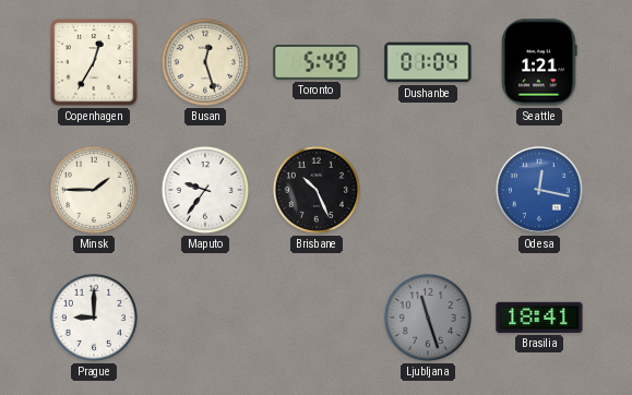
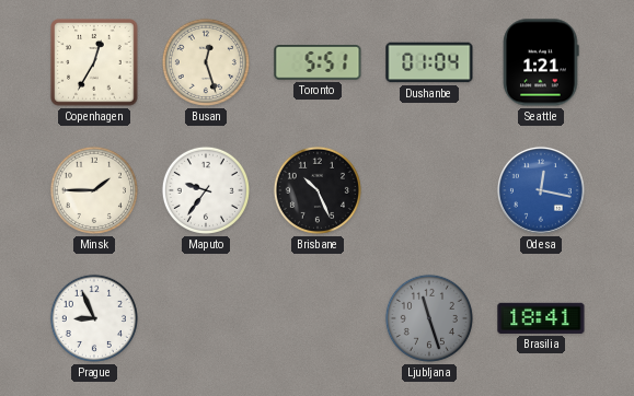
Toronto: 5:49 -> 5:51 (318, 62)
Prague: 9:00 -> 8:56 (94, 318)
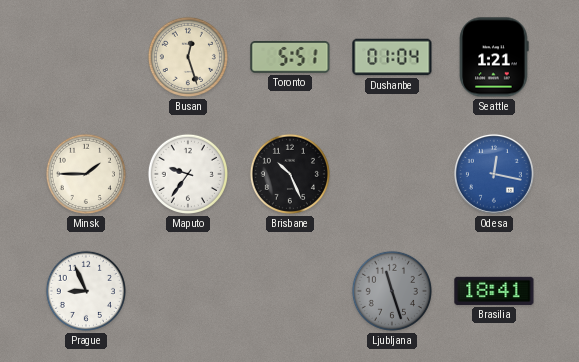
Copenhagen: 12:35 -> none (94, 62)
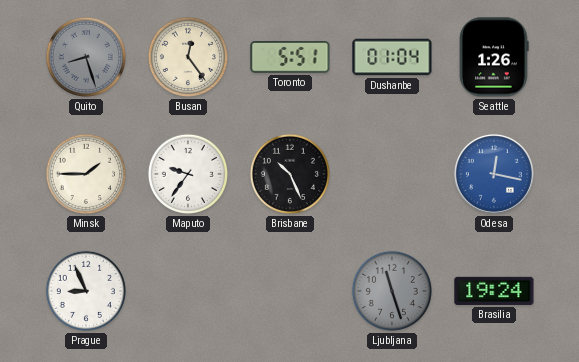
Quito: none -> 8:27 (86, 57)
Busan: 12:27 -> 12:24 (188, 57)
Seattle: 1:21 -> 1:26 (494, 57)
Brasilia: 18:41 -> 19:24 (494, 291)
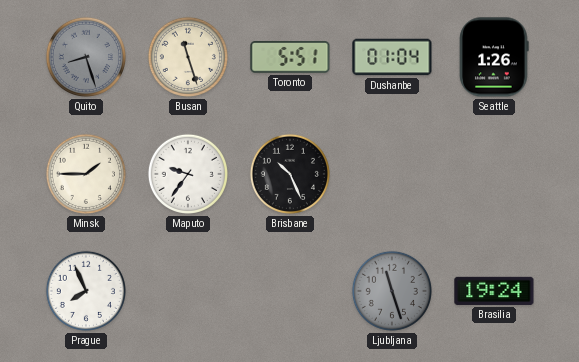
Busan: 12:24 -> 11:27 (188, 57)
Odesa: 12:17 -> none (494, 174)
Prague: 8:56 -> 7:56 (86, 291)
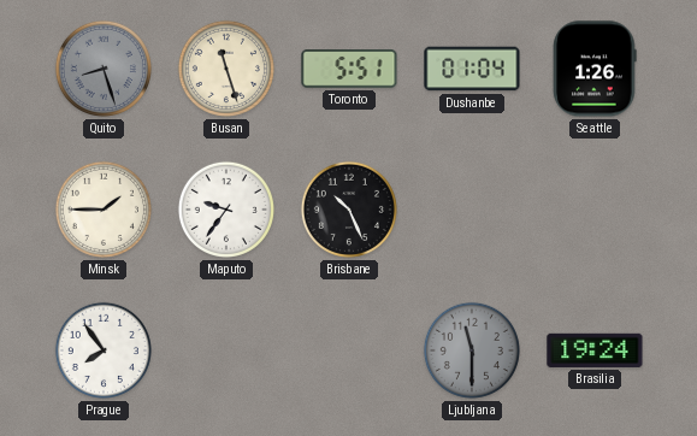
Prague: 7:56 -> 7:54 (104, 350)
Ljubljana: 11:27 -> 11:30 (472, 350)
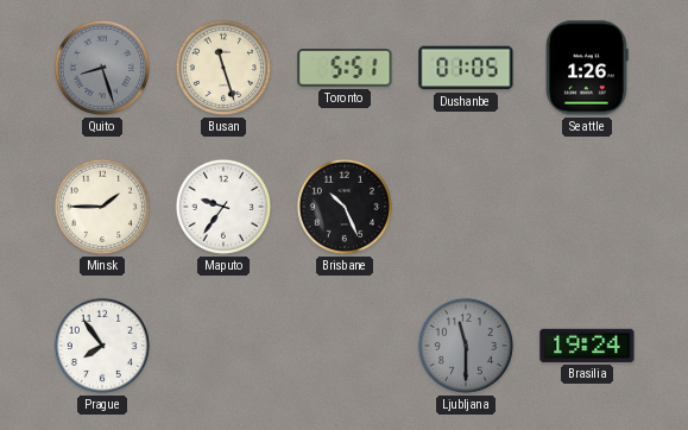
Dushanbe: 01:04 -> 01:05 (466, 68)
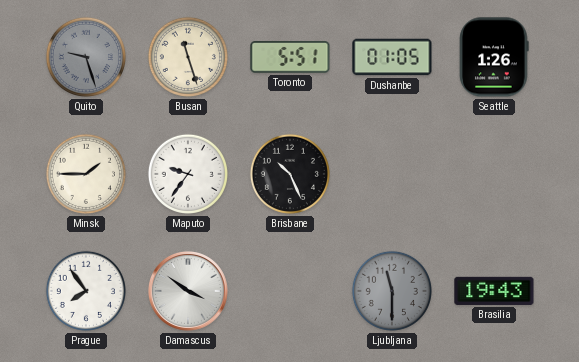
Quito: 8:27 -> 9:27 (86, 57)
Damascus: none -> 3:51 (188, 291)
Brasilia: 19:24 -> 19:43 (494, 291)
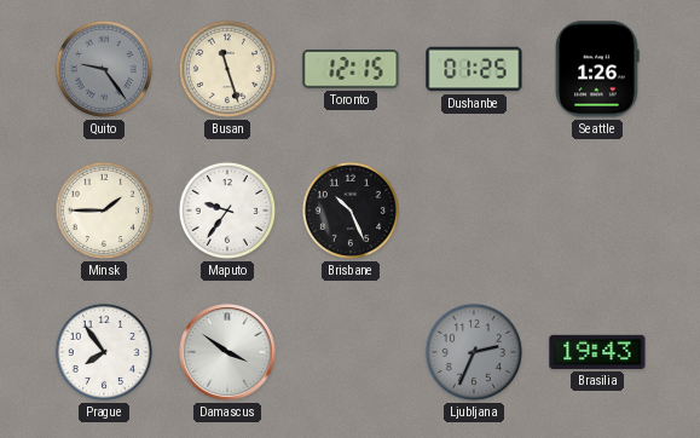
Quito: 9:27 -> 9:24 (104, 69)
Toronto: 5:51 -> 12:15 (351, 69)
Dushanbe: 01:05 -> 01:25 (474, 69)
Ljubljana: 11:30 -> 2:34 (474, 352)
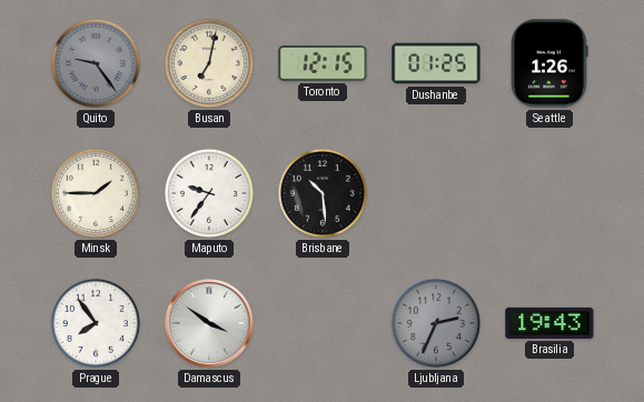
Busan: 11:27 -> 7:02 (209, 63)
Brisbane: 10:26 -> 10:29 (323, 193)
